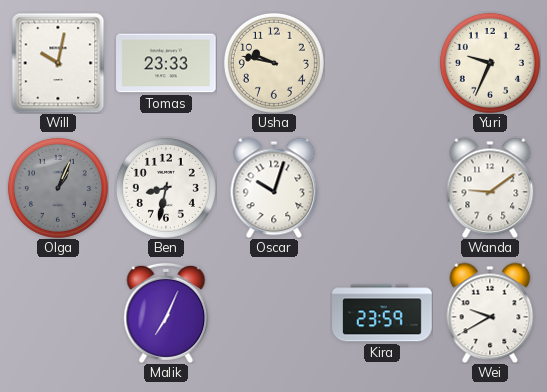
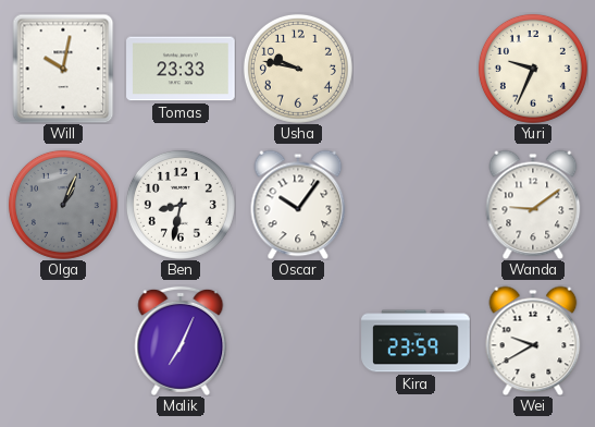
Oscar: 10:03 -> 10:06 (298, 205)
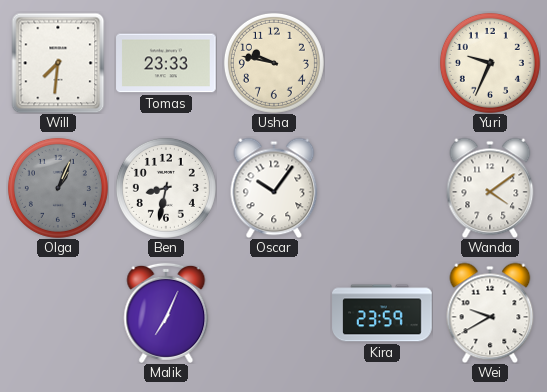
Will: 10:02 -> 7:31 (58, 63)
Wanda: 9:09 -> 4:09 (490, 188)
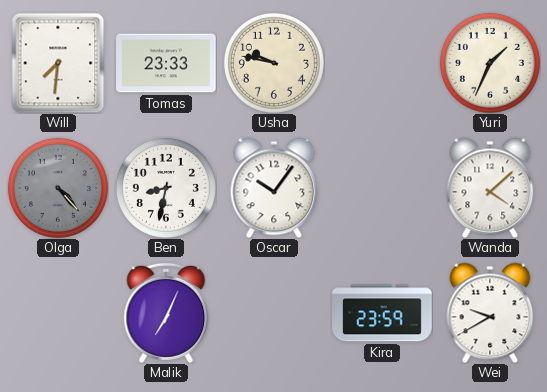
Yuri: 9:34 -> 1:34 (490, 63)
Olga: 1:04 -> 4:23 (58, 188)
Wanda: 4:09 -> 4:08 (490, 188)
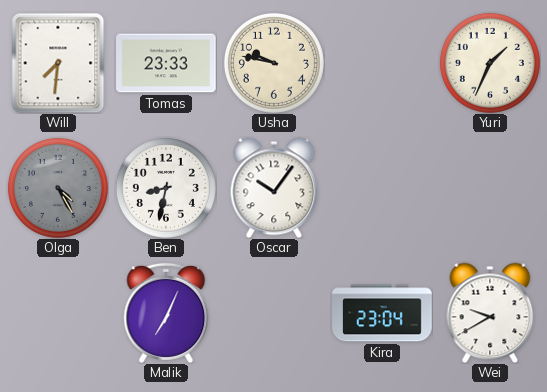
Olga: 4:23 -> 4:25 (58, 188)
Wanda: 4:08 -> none (490, 188)
Kira: 23:59 -> 23:04 (382, 313)
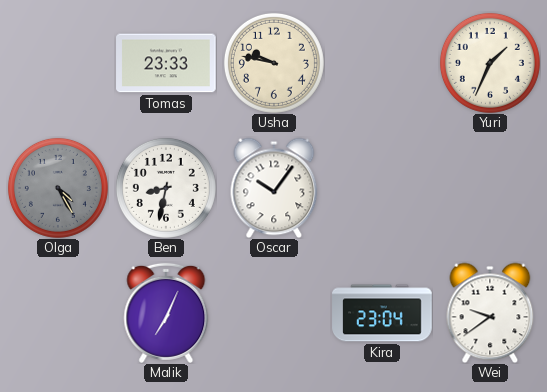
Will: 7:31 -> none (58, 63)
Wei: 9:40 -> 9:39 (490, 313)
